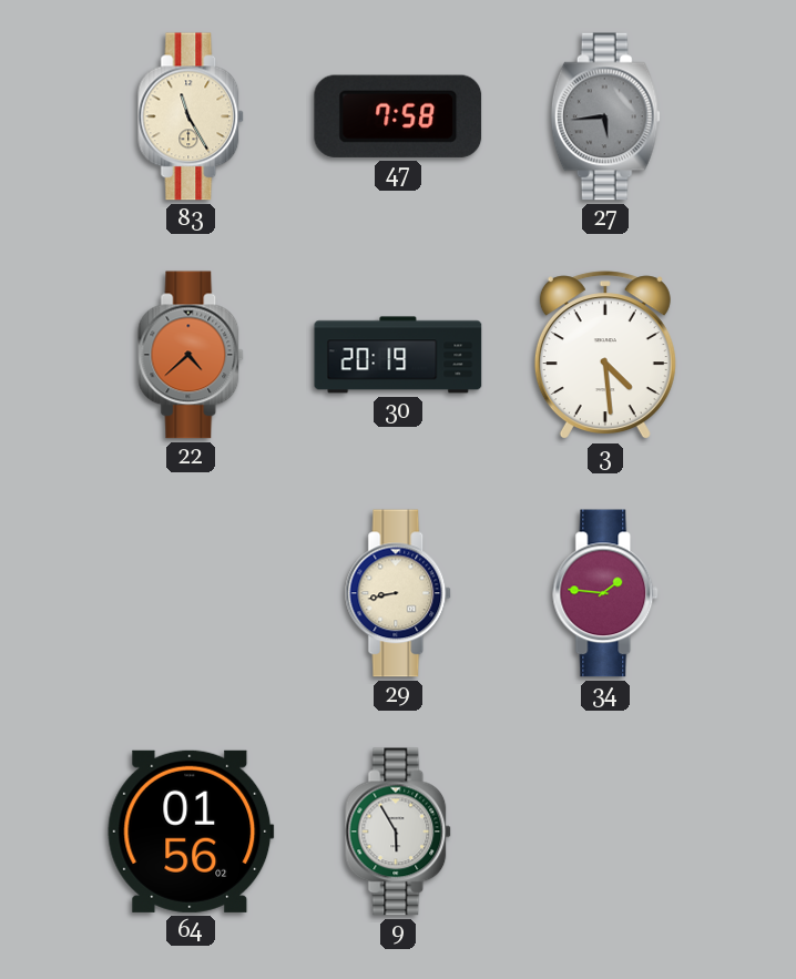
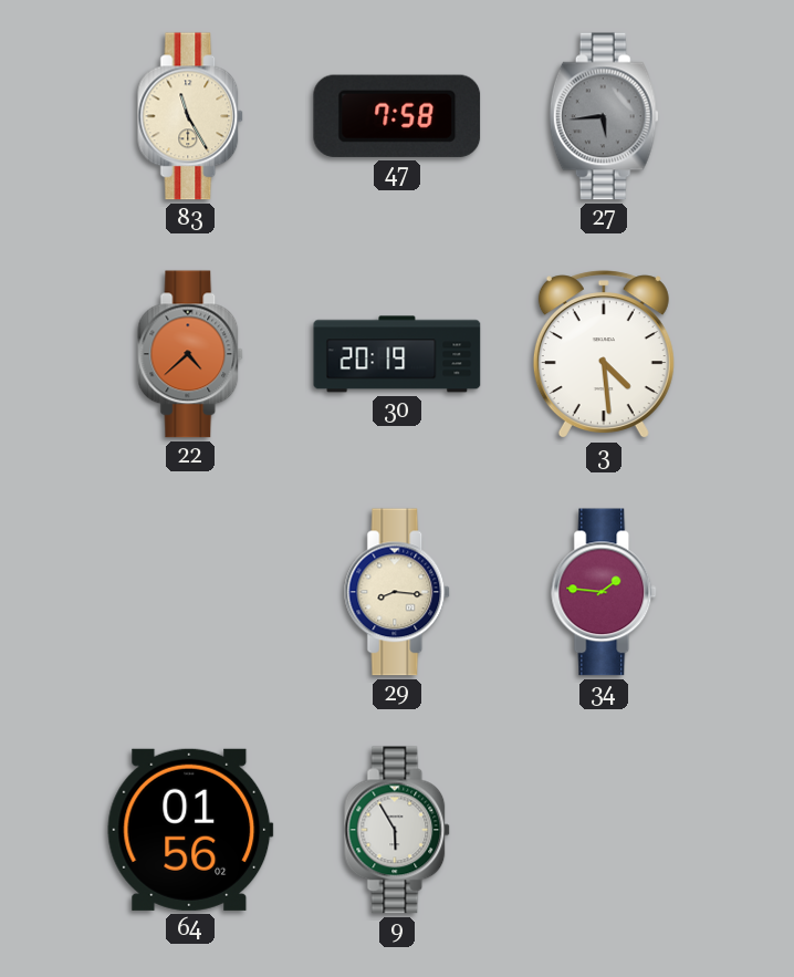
29: 8:43 -> 8:16 (398, 592)
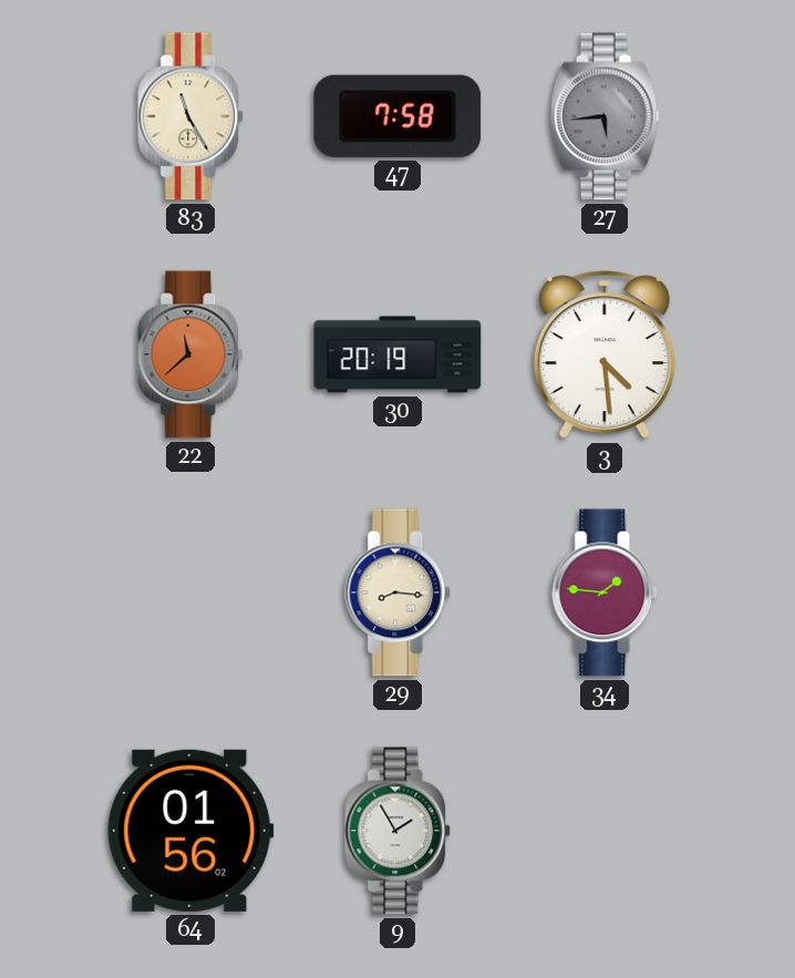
22: 4:38 -> 11:38 (192, 354)
9: 5:55 -> 1:55 (399, 831)
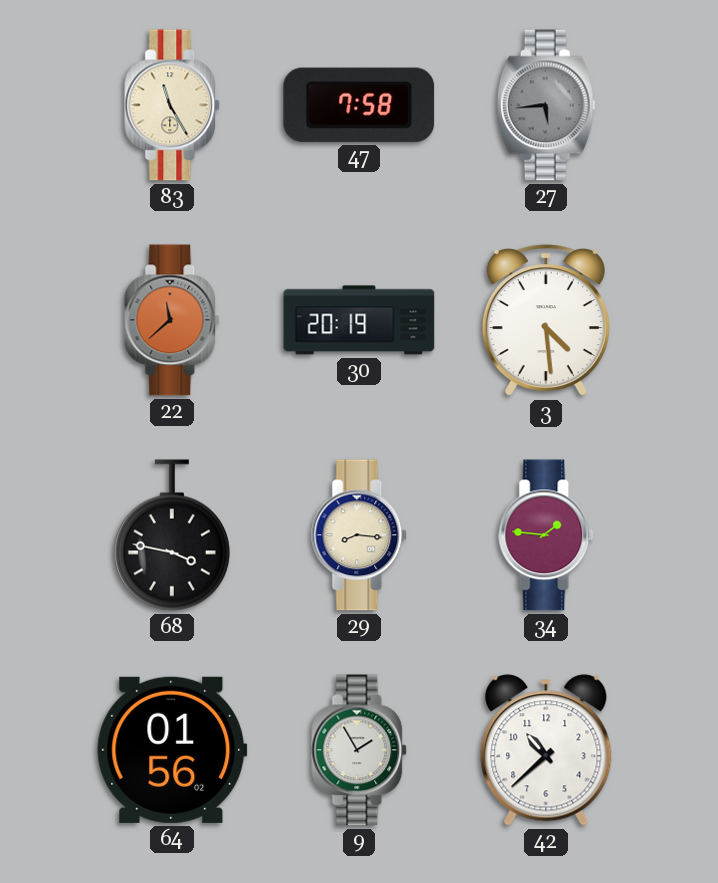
68: none -> 3:47 (172, 535)
42: none -> 10:38 (546, 750)
